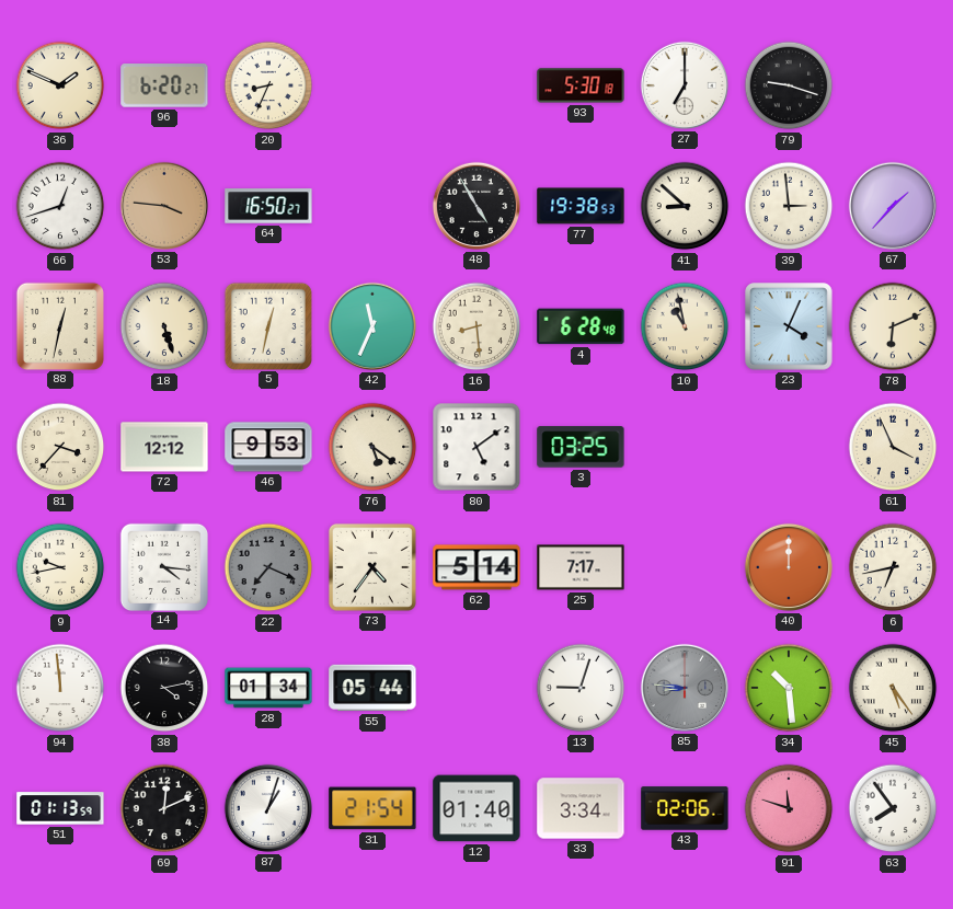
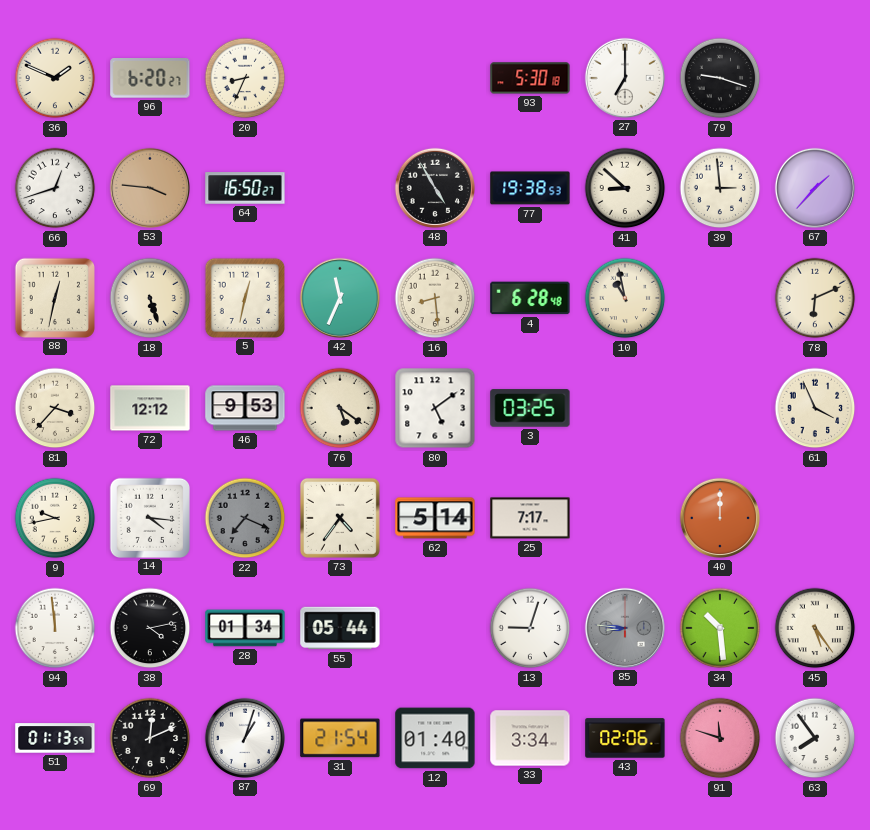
23: 4:04 -> none (789, 326)
6: 6:43 -> none (893, 567)
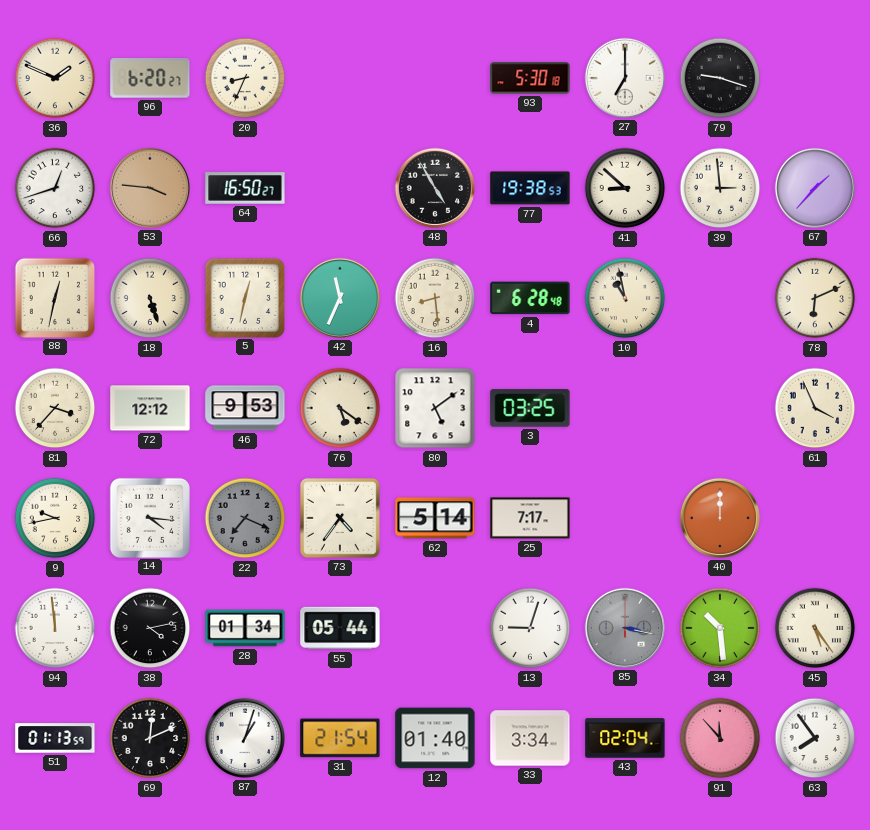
85: 8:46 -> 3:17 (625, 628)
43: 02:06 -> 02:04 (625, 738)
91: 11:48 -> 11:53 (720, 738)
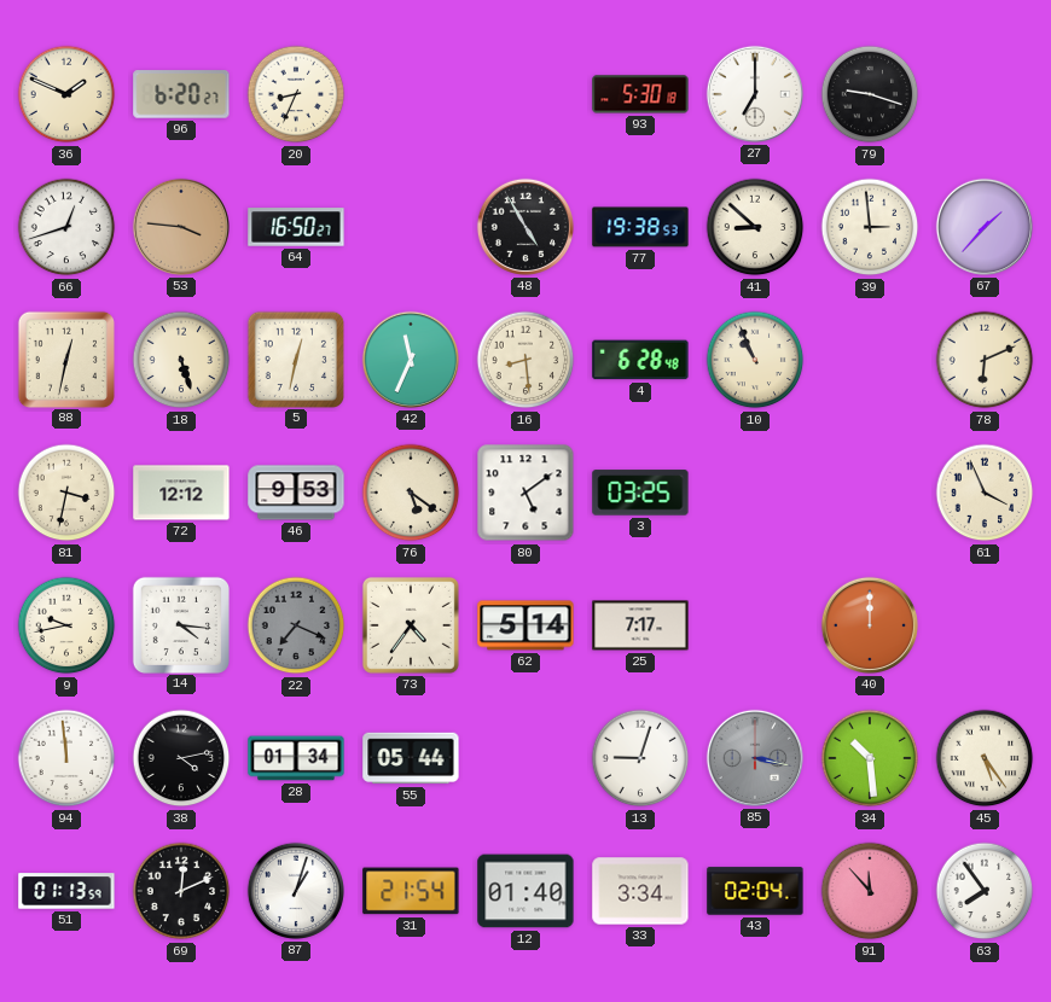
10: 10:58 -> 10:56 (755, 360)
81: 3:37 -> 3:32 (66, 493)
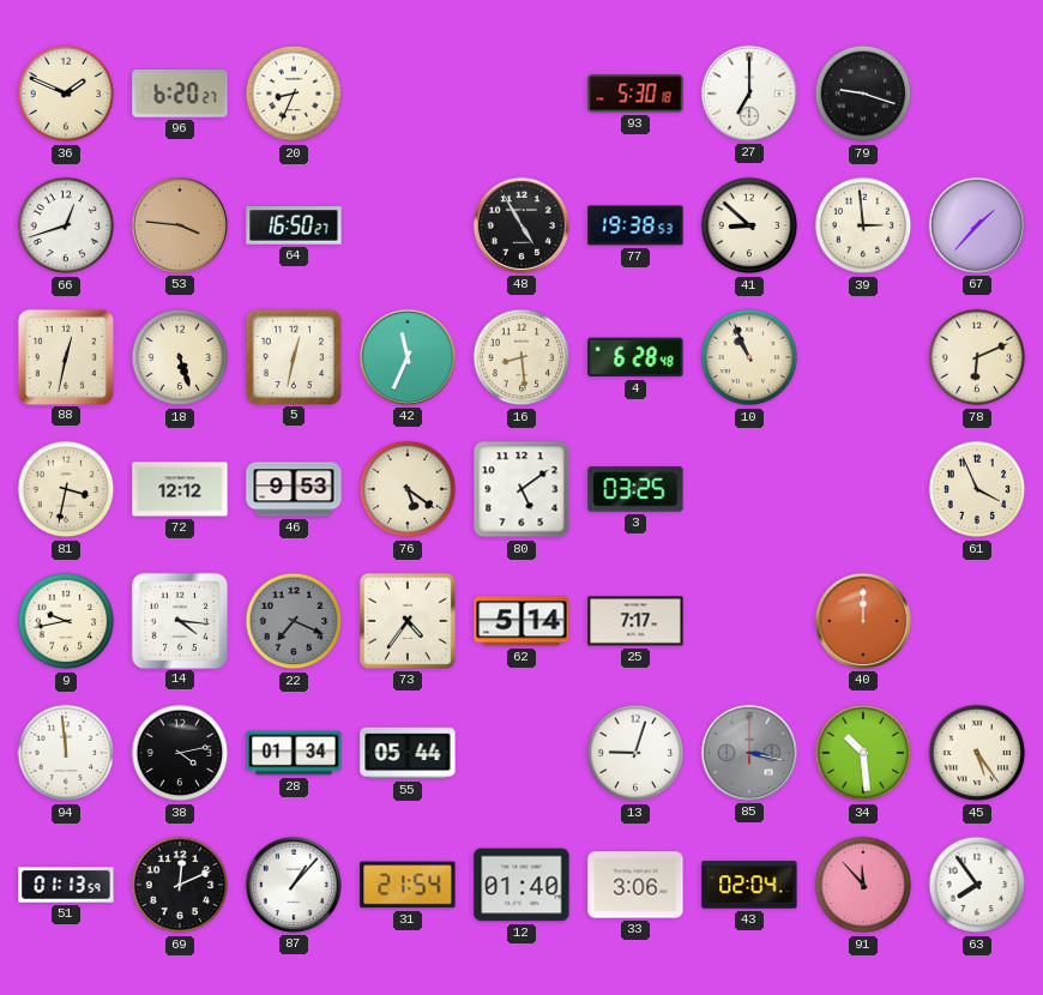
87: 1:03 -> 1:07 (294, 885)
33: 3:34 -> 3:06 (635, 885)
